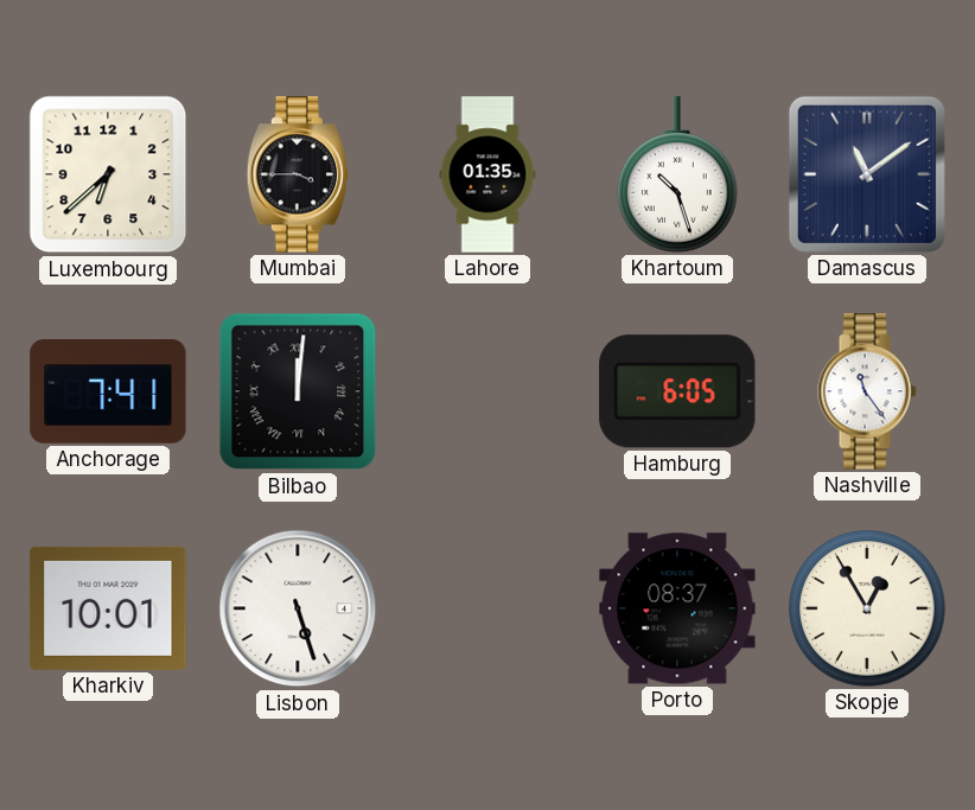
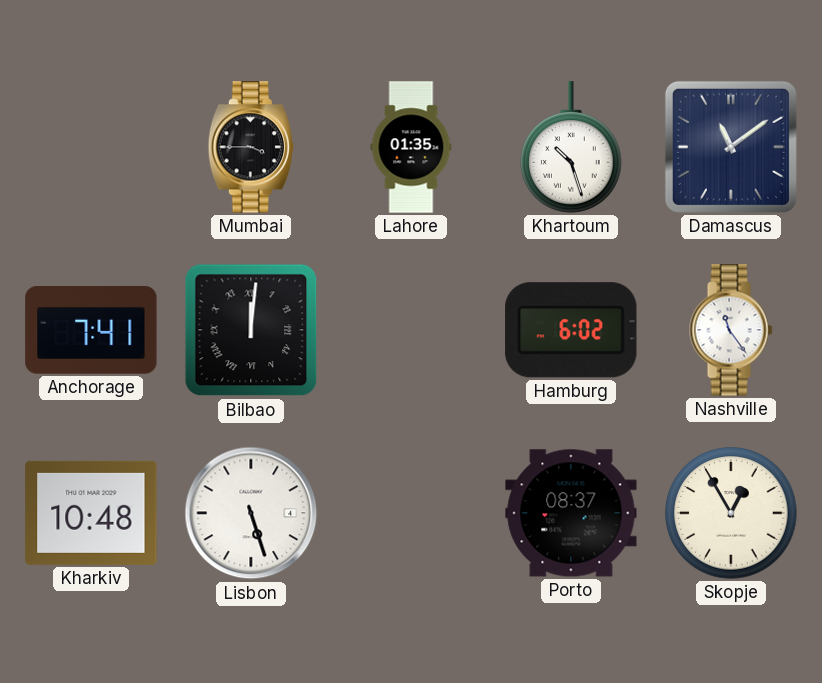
Luxembourg: 6:38 -> none (108, 174)
Hamburg: 6:05 -> 6:02 (571, 330)
Kharkiv: 10:01 -> 10:48 (91, 513)
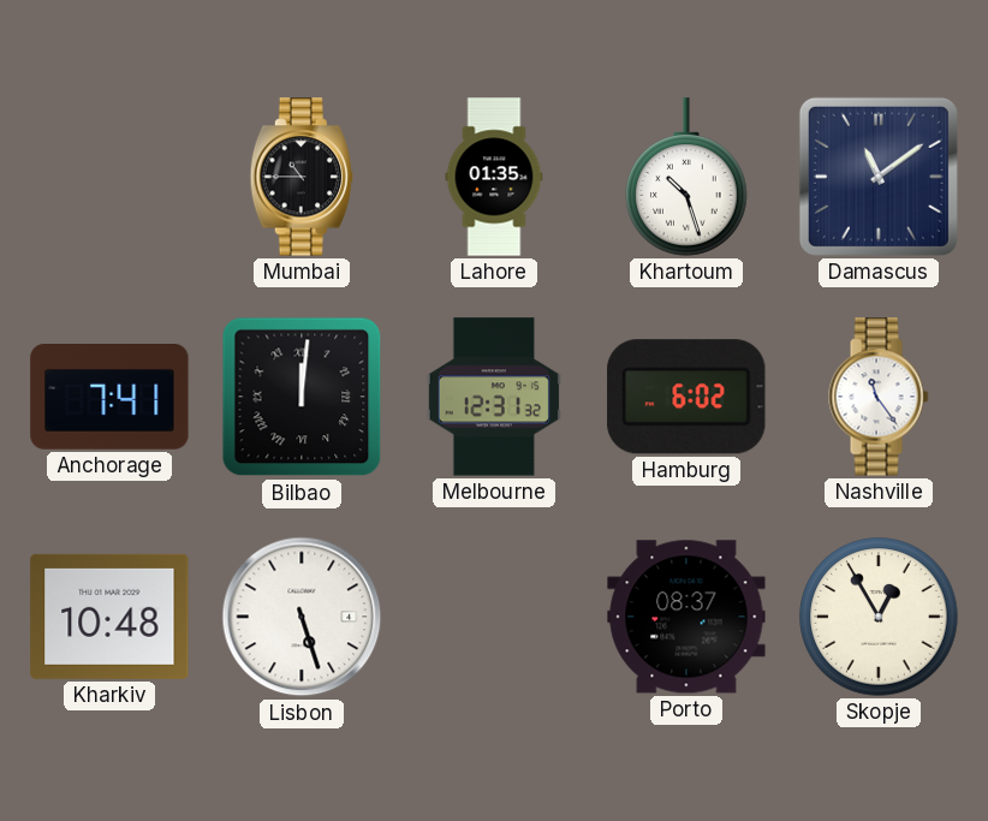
Mumbai: 3:45 -> 10:45 (300, 177)
Melbourne: none -> 12:31 (494, 397)
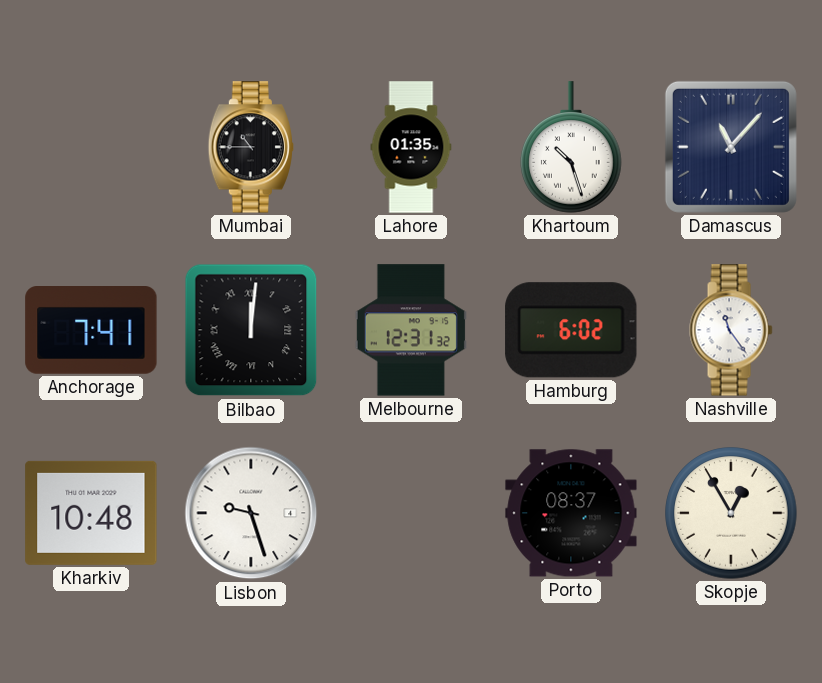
Damascus: 11:09 -> 11:07 (731, 147)
Lisbon: 5:27 -> 9:27 (251, 513)
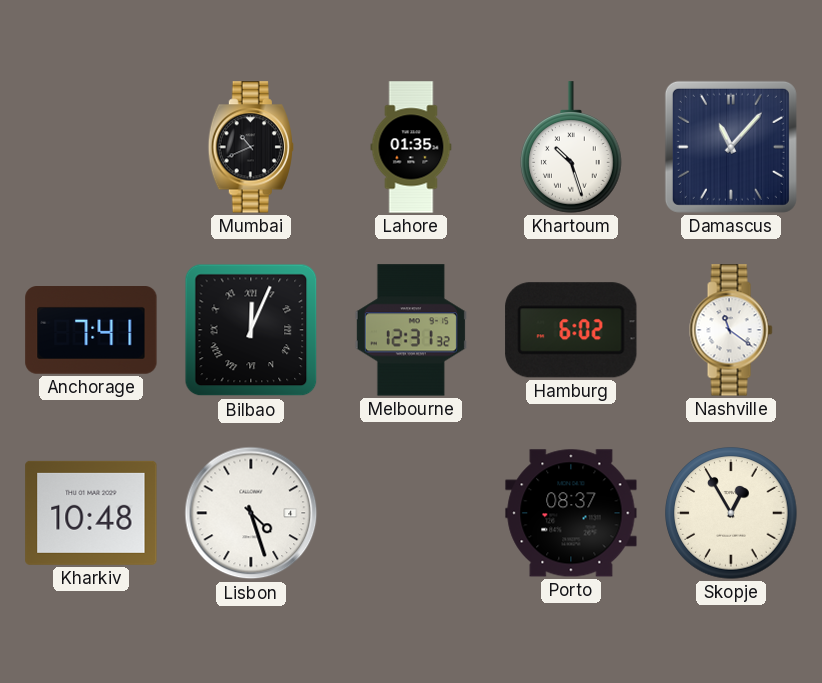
Mumbai: 10:45 -> 10:41 (250, 147)
Bilbao: 12:01 -> 12:04 (251, 330)
Nashville: 11:24 -> 11:21 (731, 330)
Lisbon: 9:27 -> 4:27 (251, 513)
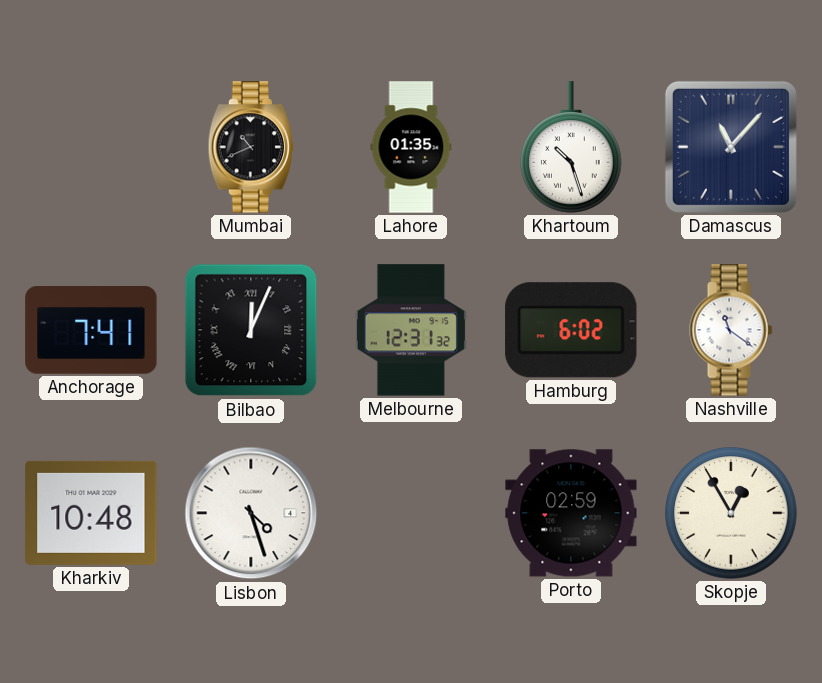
Porto: 08:37 -> 02:59 (571, 513)
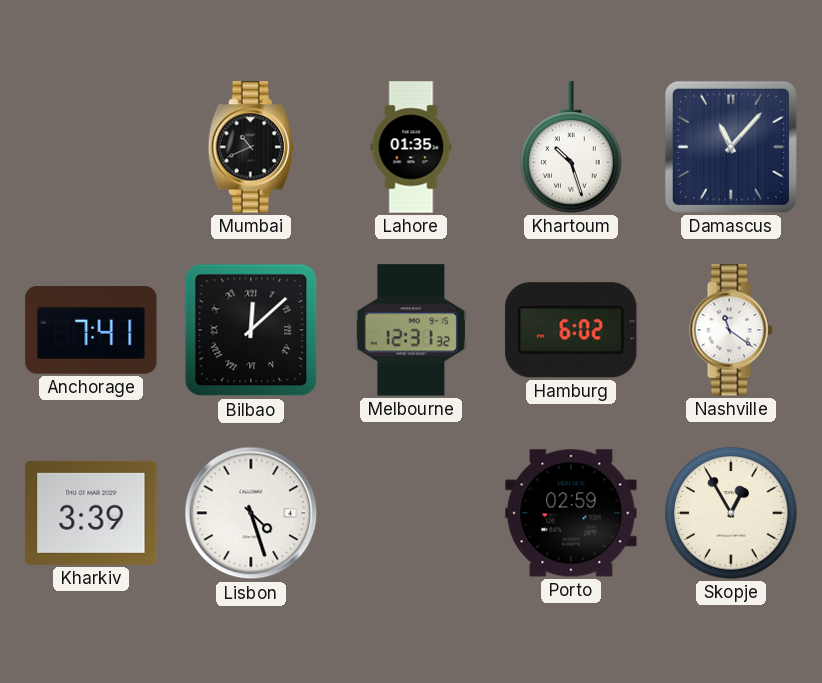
Bilbao: 12:04 -> 12:08 (251, 330)
Kharkiv: 10:48 -> 3:39 (91, 513)
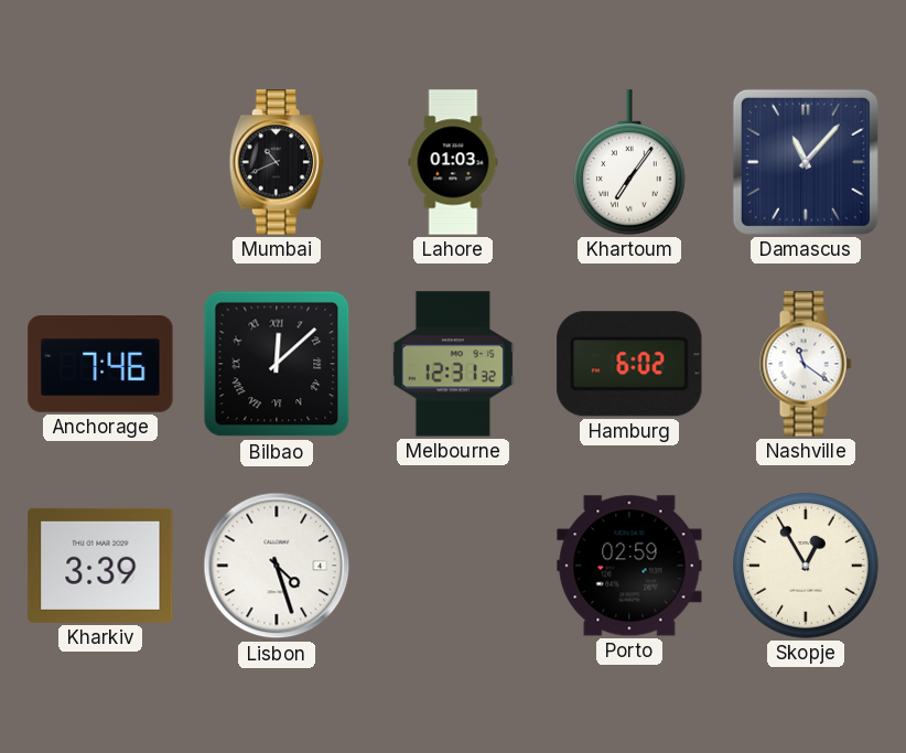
Lahore: 01:35 -> 01:03 (453, 162)
Khartoum: 10:27 -> 7:06 (630, 162)
Anchorage: 7:41 -> 7:46 (100, 365)
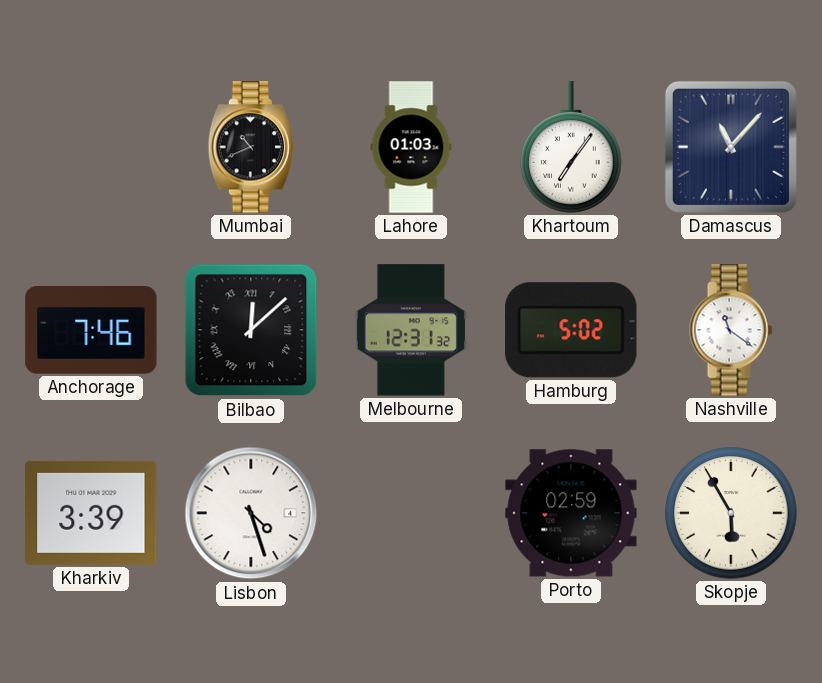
Hamburg: 6:02 -> 5:02 (571, 330)
Skopje: 12:55 -> 5:55 (731, 513)
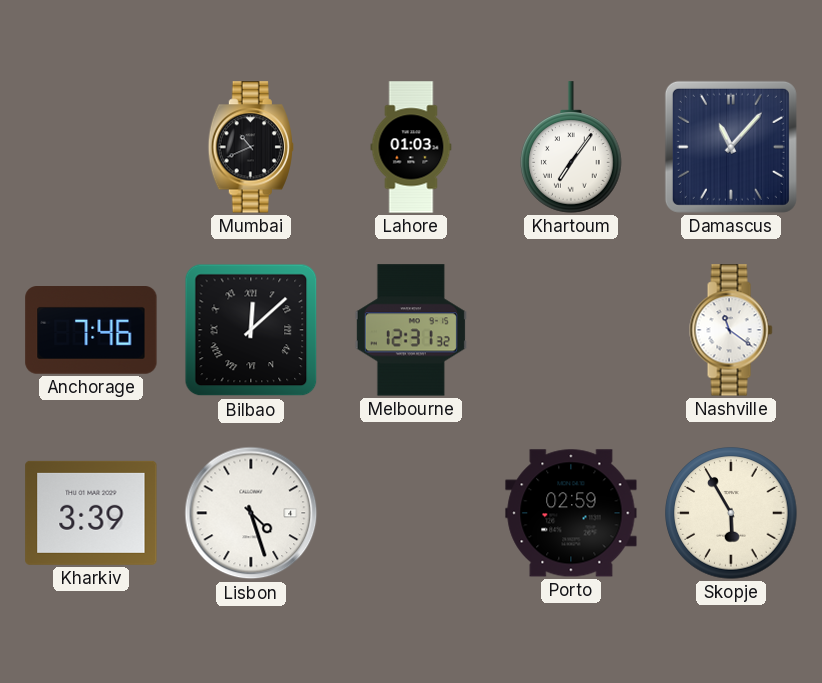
Hamburg: 5:02 -> none (571, 330)
